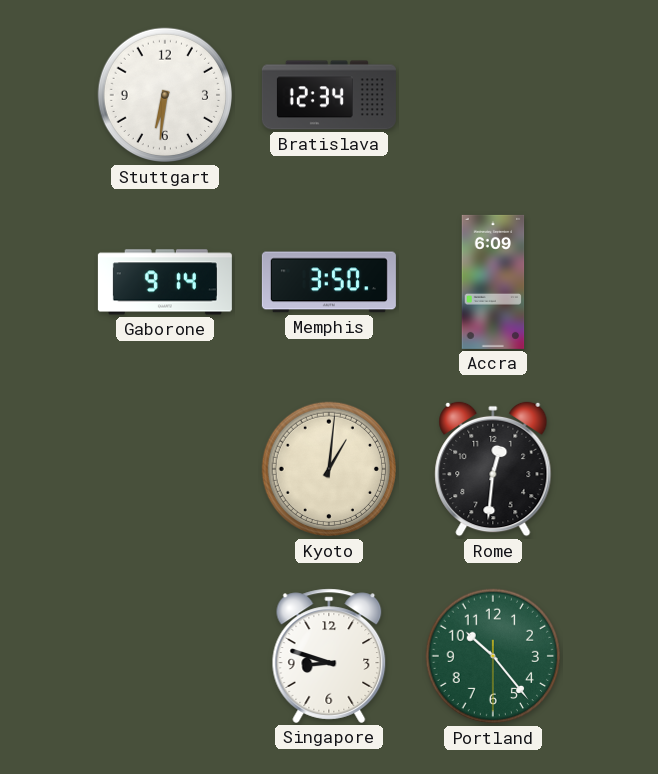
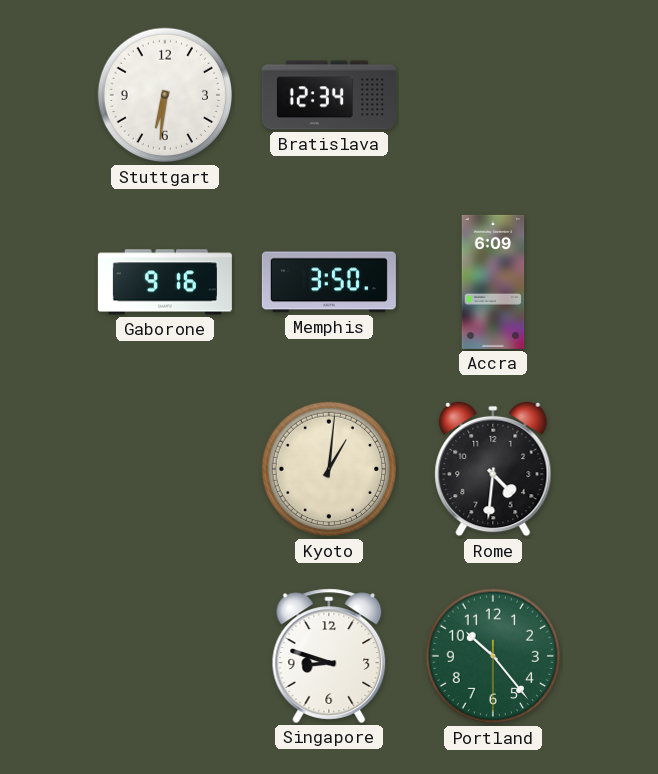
Gaborone: 9:14 -> 9:16 (165, 282)
Rome: 12:31 -> 4:31 (493, 469)
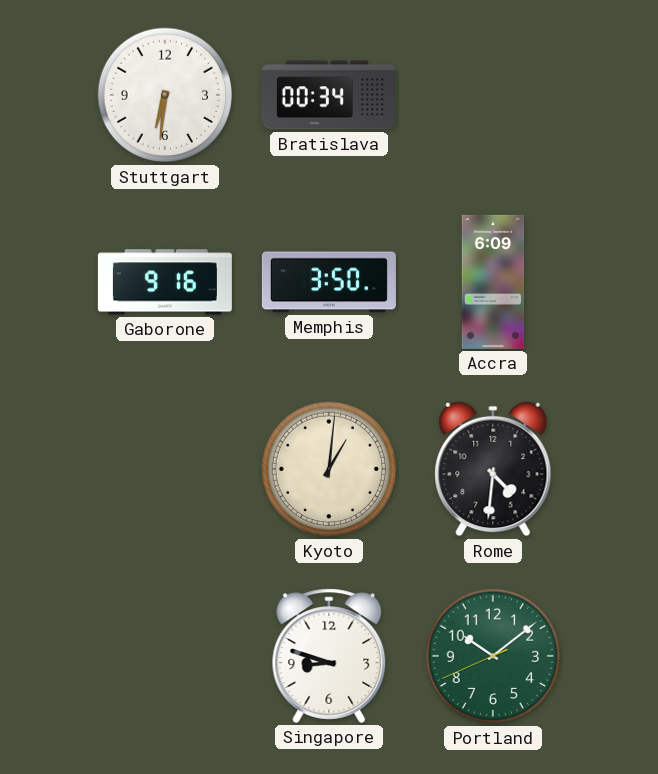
Bratislava: 12:34 -> 00:34 (329, 95)
Portland: 10:23 -> 10:08 (493, 656)
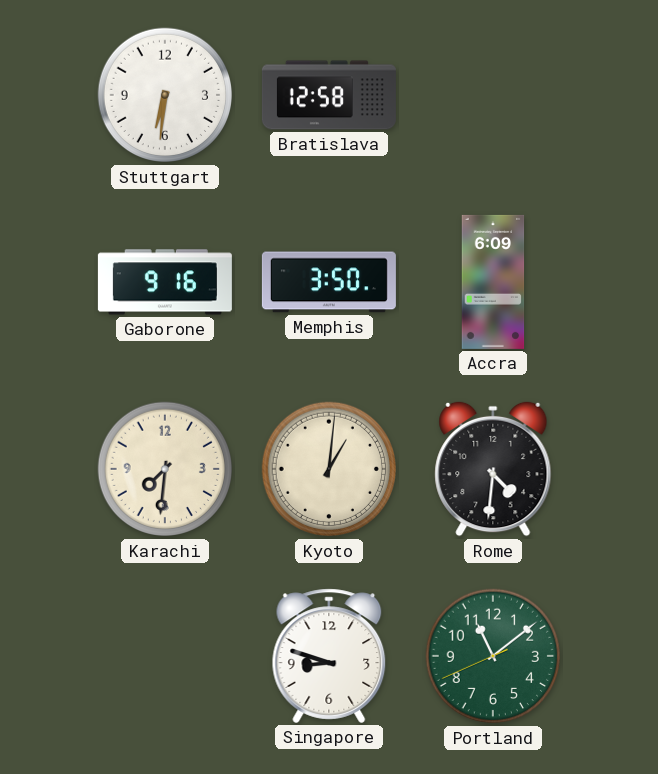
Bratislava: 00:34 -> 12:58 (329, 95)
Karachi: none -> 7:31 (165, 469)
Portland: 10:08 -> 11:08 (493, 656)
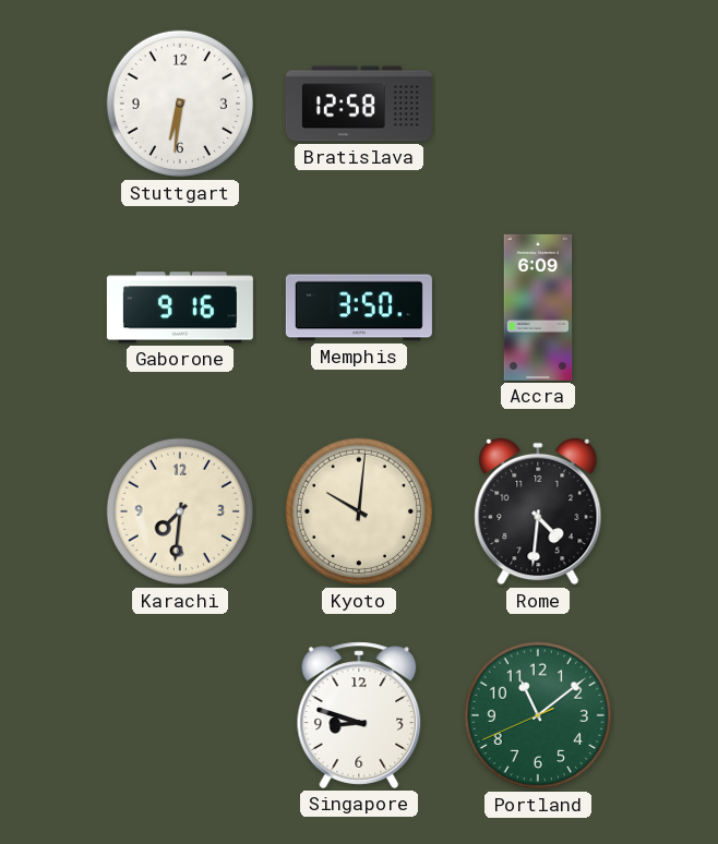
Kyoto: 1:01 -> 10:01 (359, 511)
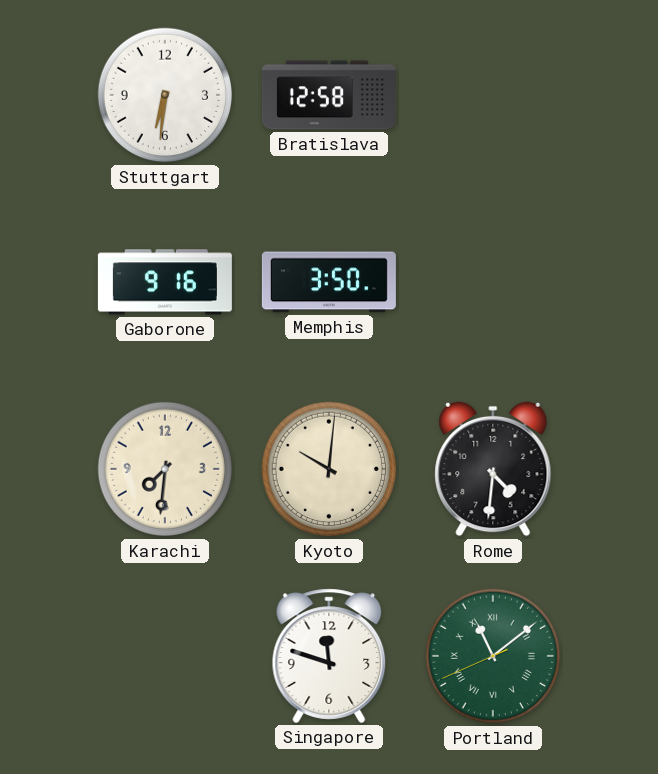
Accra: 6:09 -> none (538, 308)
Singapore: 8:48 -> 11:48 (329, 656)
Portland numerals: Arabic -> Roman (493, 656)
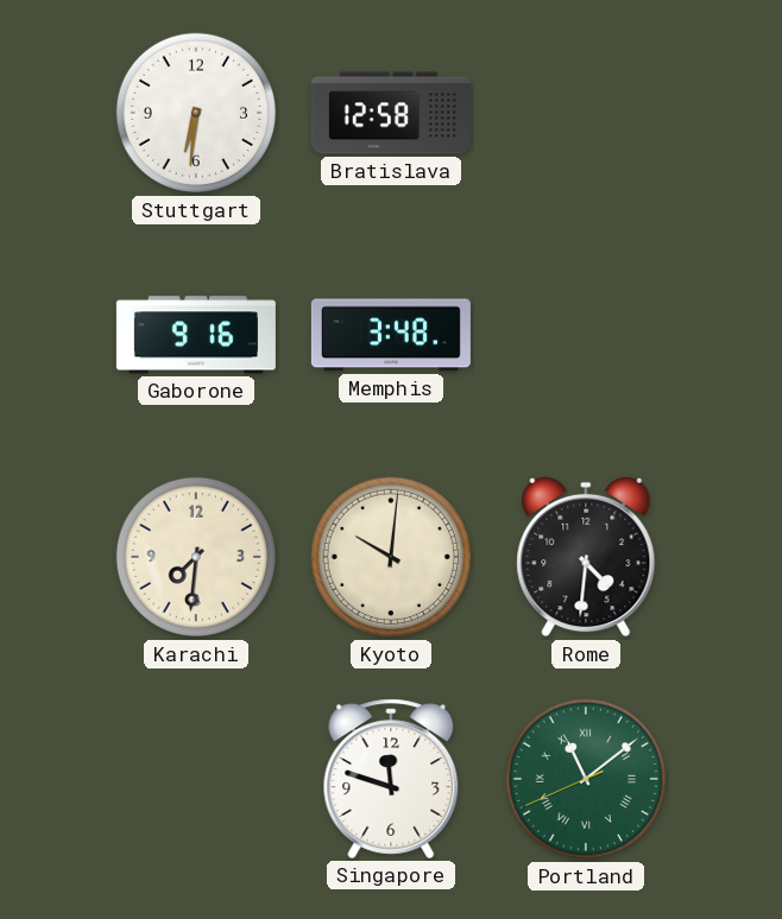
Memphis: 3:50 -> 3:48 (391, 335)
